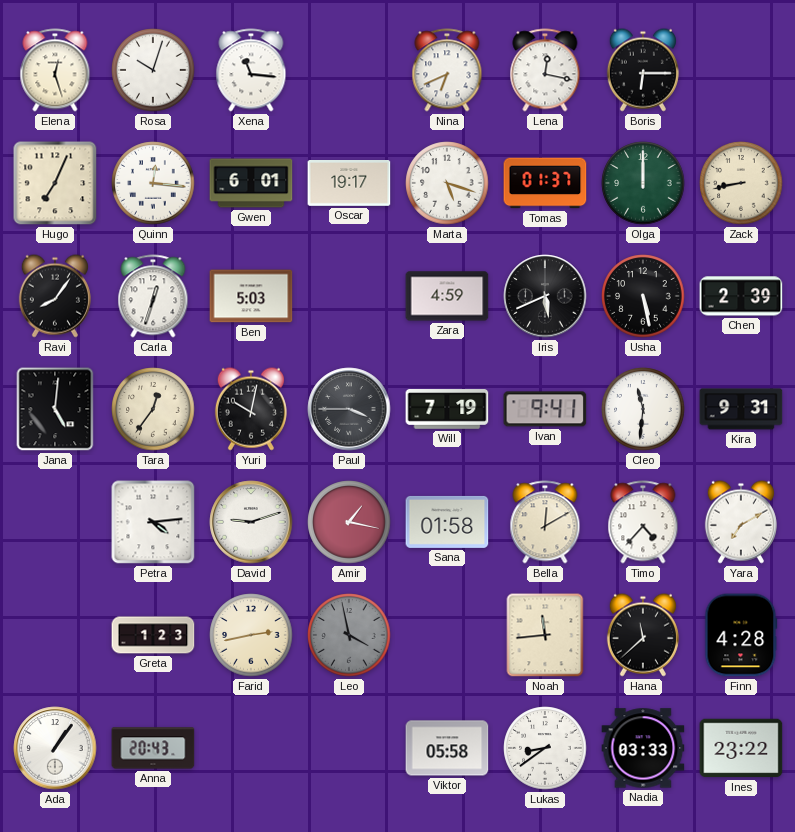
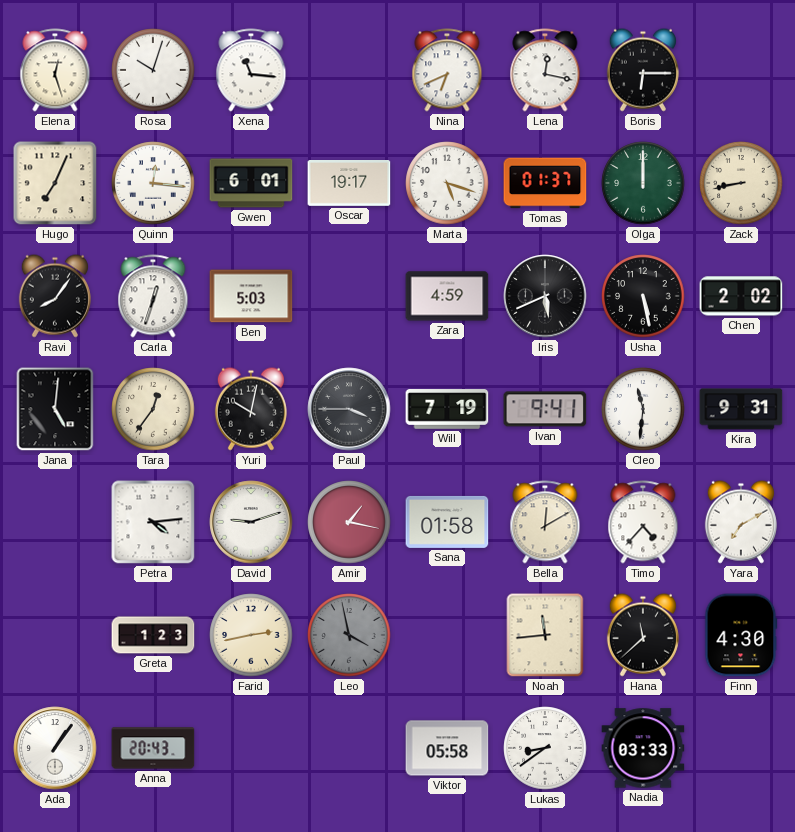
Chen: 2:39 -> 2:02 (741, 296)
Finn: 4:28 -> 4:30 (741, 635)
Ines: 23:22 -> none (741, 748)
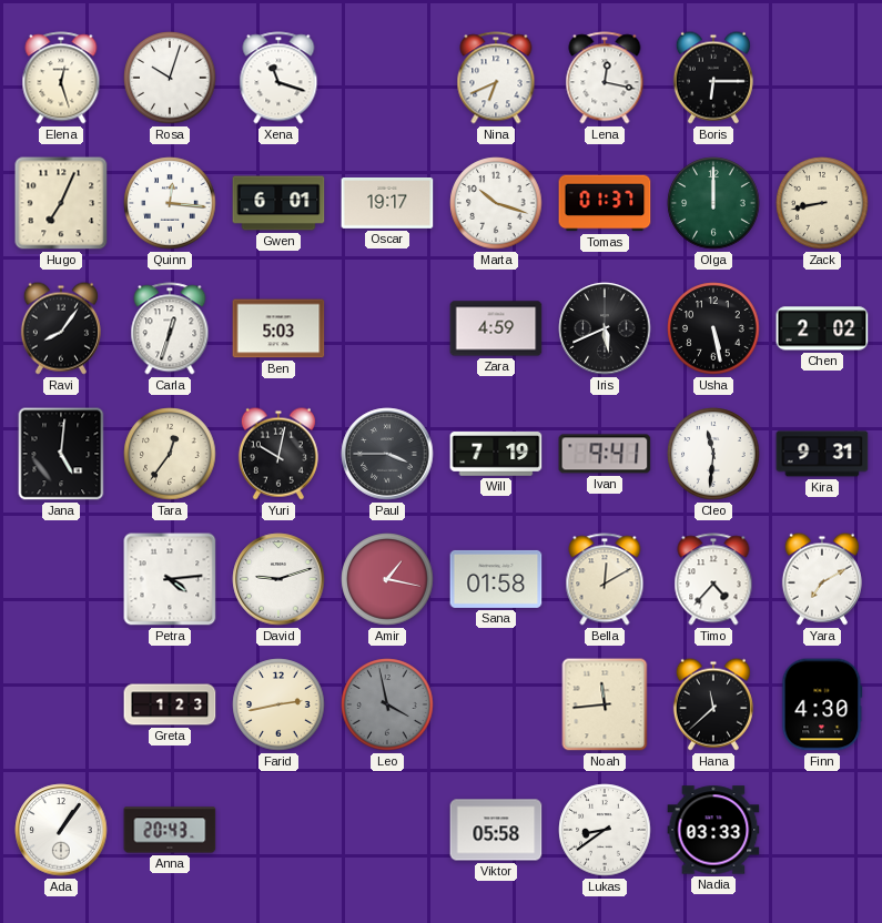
Xena: 11:16 -> 11:18 (278, 78)
Marta: 5:18 -> 10:18 (496, 203)
